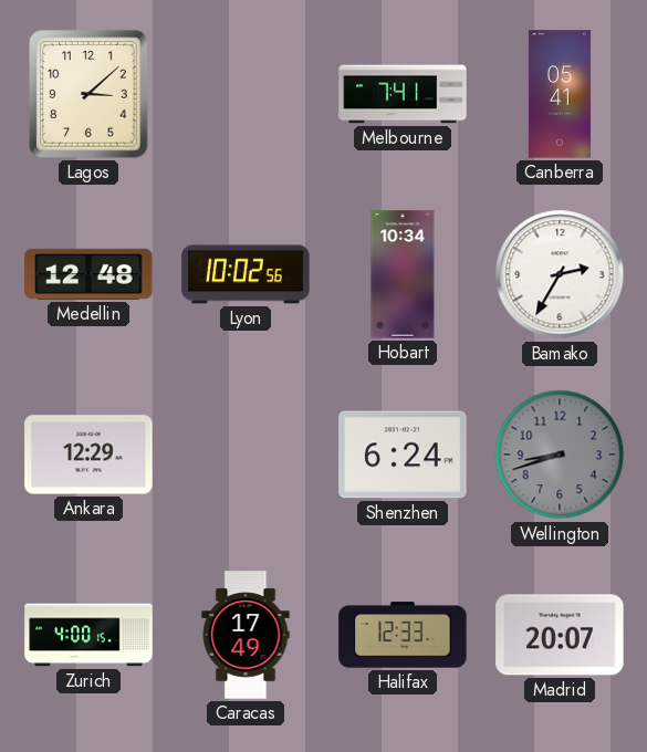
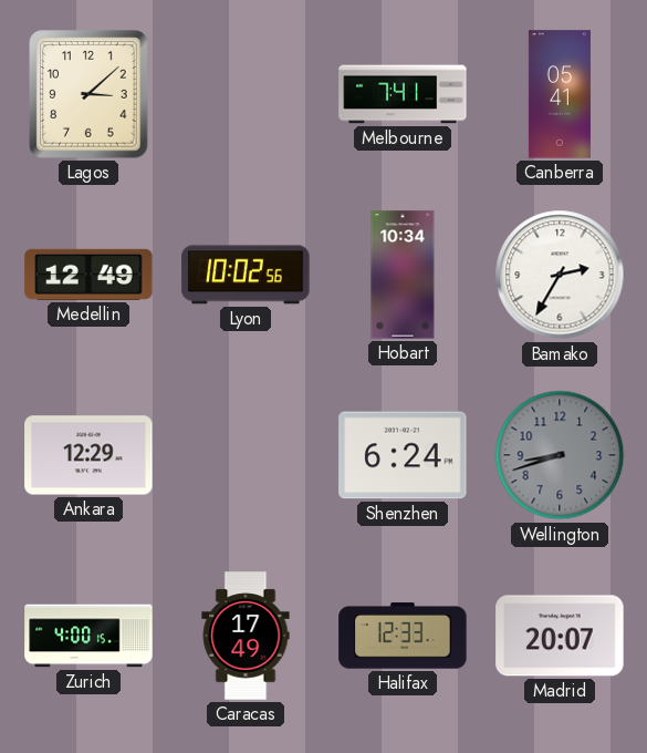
Medellin: 12:48 -> 12:49 (88, 275)
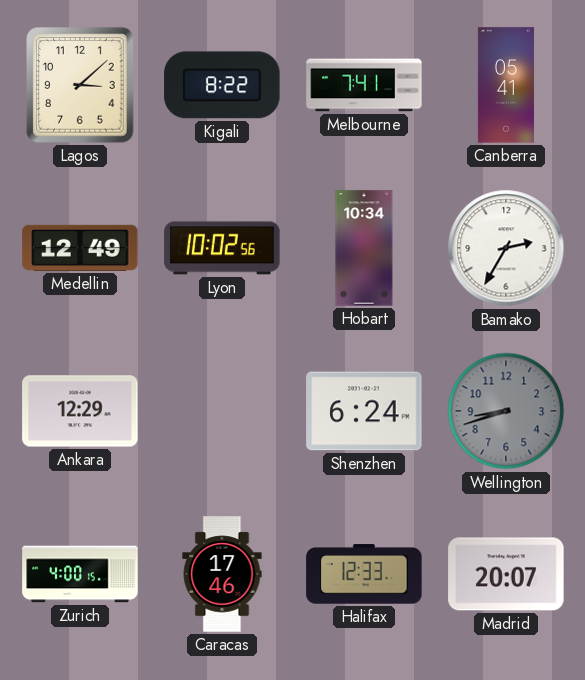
Kigali: none -> 8:22 (222, 85)
Caracas: 17:49 -> 17:46 (222, 574)
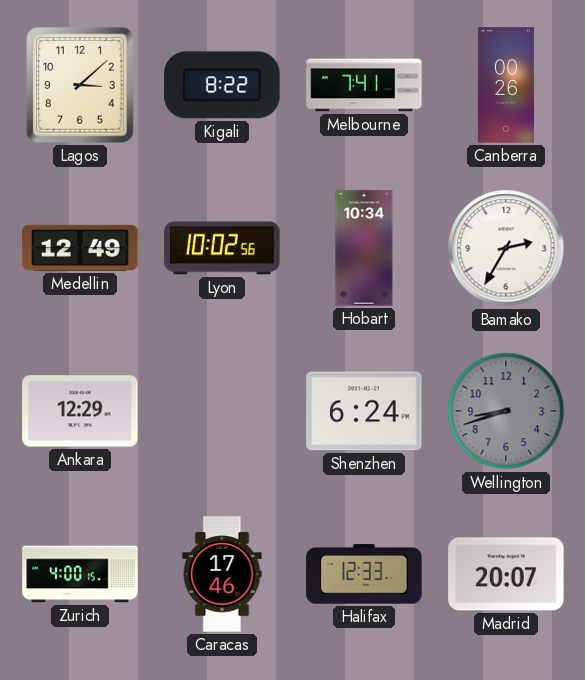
Canberra: 05:41 -> 00:26 (506, 85)
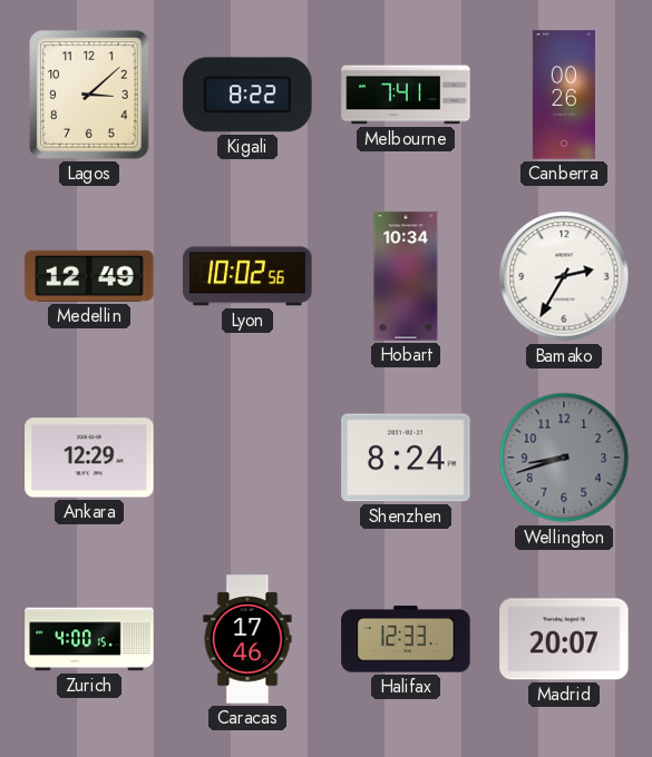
Shenzhen: 6:24 -> 8:24 (406, 458)
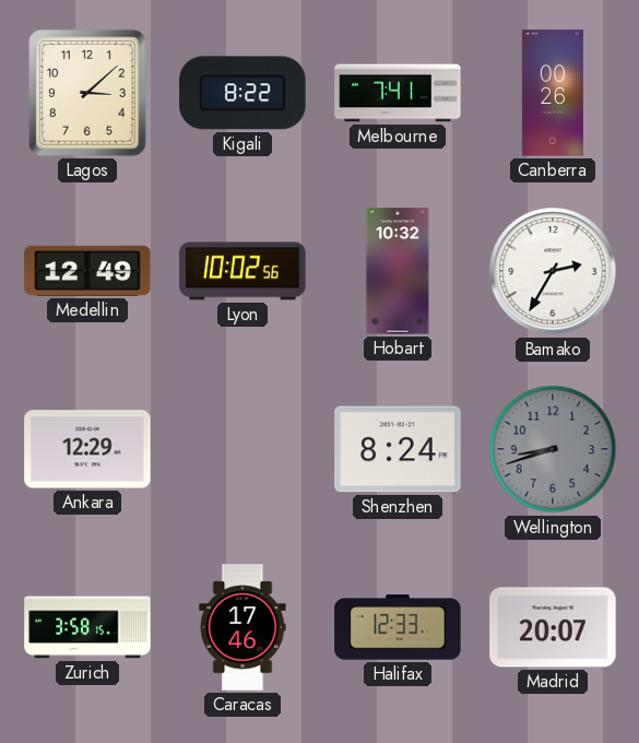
Hobart: 10:34 -> 10:32 (398, 271)
Zurich: 4:00 -> 3:58 (87, 627)
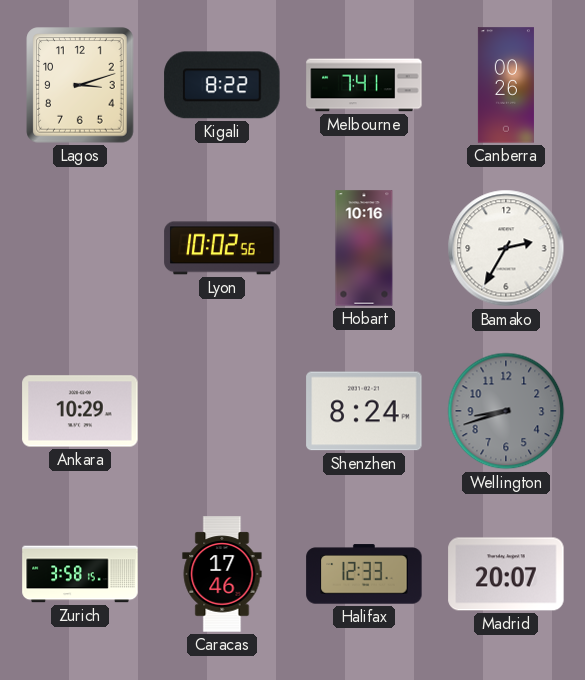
Lagos: 3:08 -> 3:12 (80, 85)
Medellin: 12:49 -> none (87, 271)
Hobart: 10:32 -> 10:16 (364, 248)
Ankara: 12:29 -> 10:29 (80, 411)
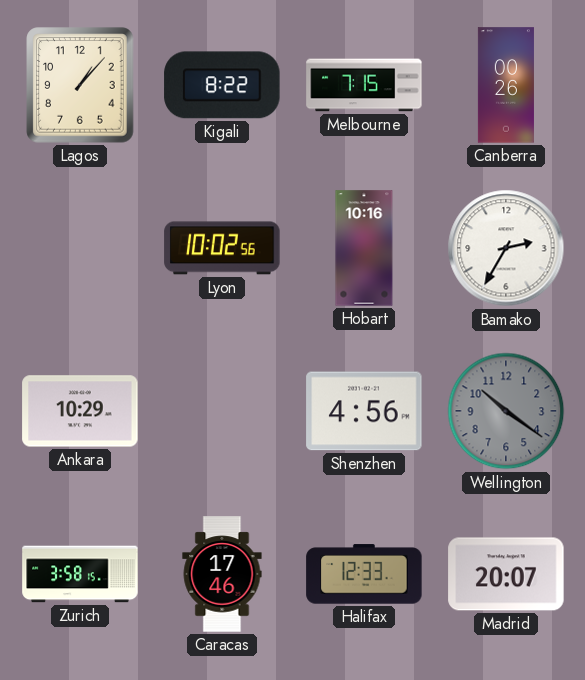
Lagos: 3:12 -> 1:07 (80, 85)
Melbourne: 7:41 -> 7:15 (364, 85)
Shenzhen: 8:24 -> 4:56 (364, 411)
Wellington: 8:42 -> 10:21 (506, 411)
